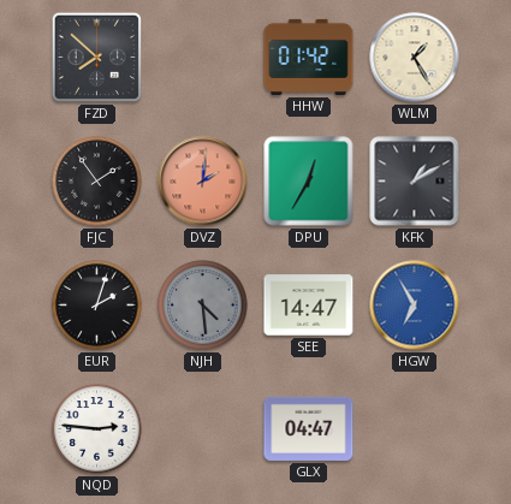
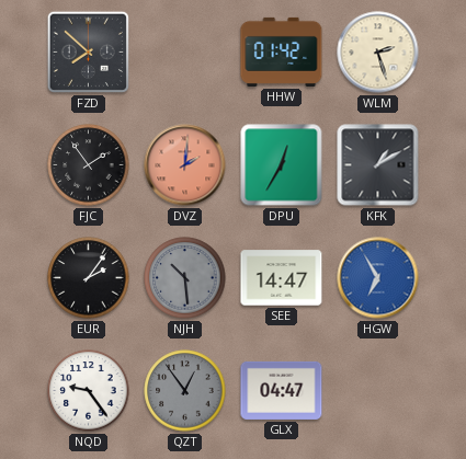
WLM: 1:25 -> 2:27 (378, 53)
EUR: 2:03 -> 2:06 (89, 278)
NJH: 4:29 -> 10:29 (185, 278)
NQD: 2:46 -> 9:24 (89, 391)
QZT: none -> 12:54 (185, 391)
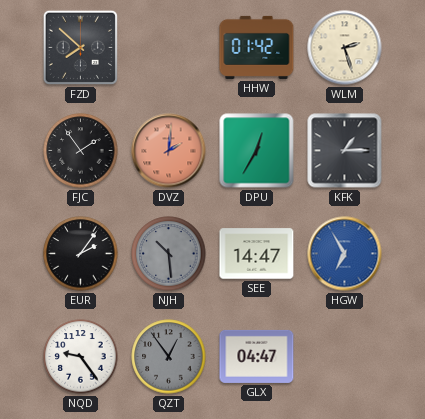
KFK: 1:10 -> 1:15 (345, 151)
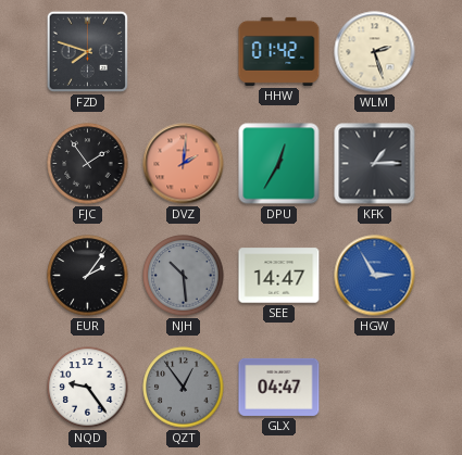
FZD: 7:52 -> 7:48 (87, 51)
HGW: 6:55 -> 2:55 (375, 276)
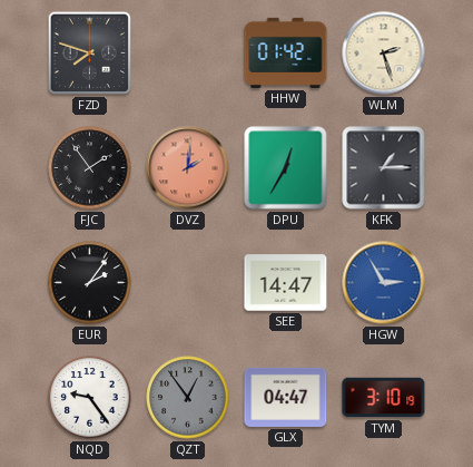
NJH: 10:29 -> none (184, 276)
TYM: none -> 3:10 (384, 398)
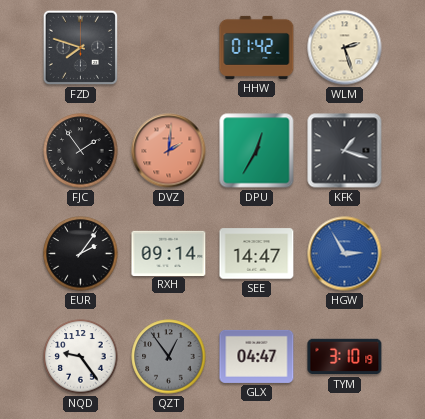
KFK: 1:15 -> 1:18 (345, 151)
RXH: none -> 09:14 (169, 253)
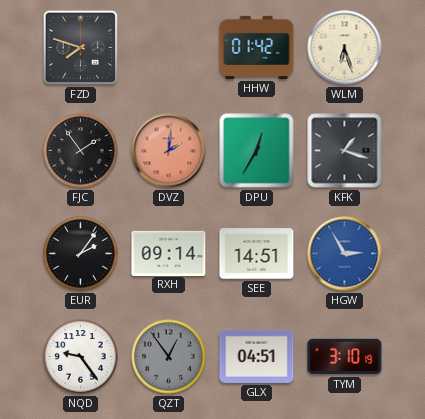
WLM: 2:27 -> 6:27 (345, 48)
SEE: 14:47 -> 14:51 (257, 254)
GLX: 04:47 -> 04:51 (257, 356)
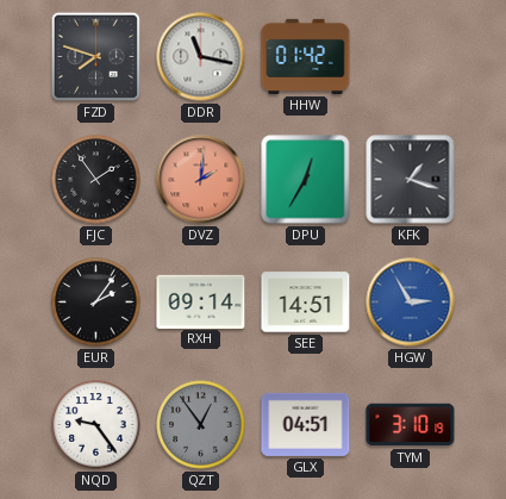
DDR: none -> 11:17 (201, 57)
WLM: 6:27 -> none (345, 48)
